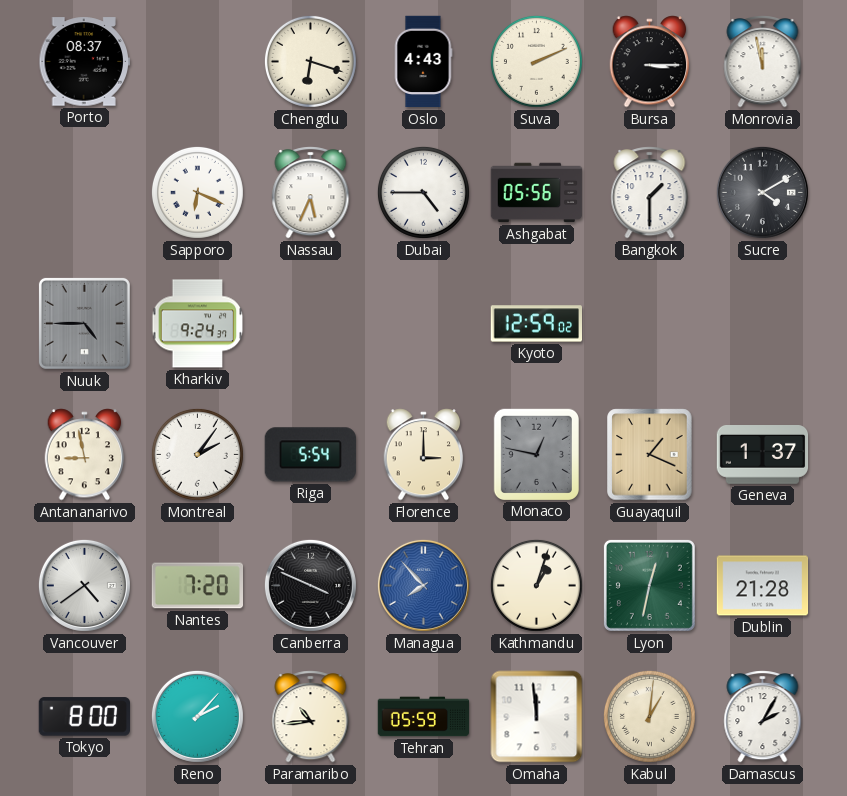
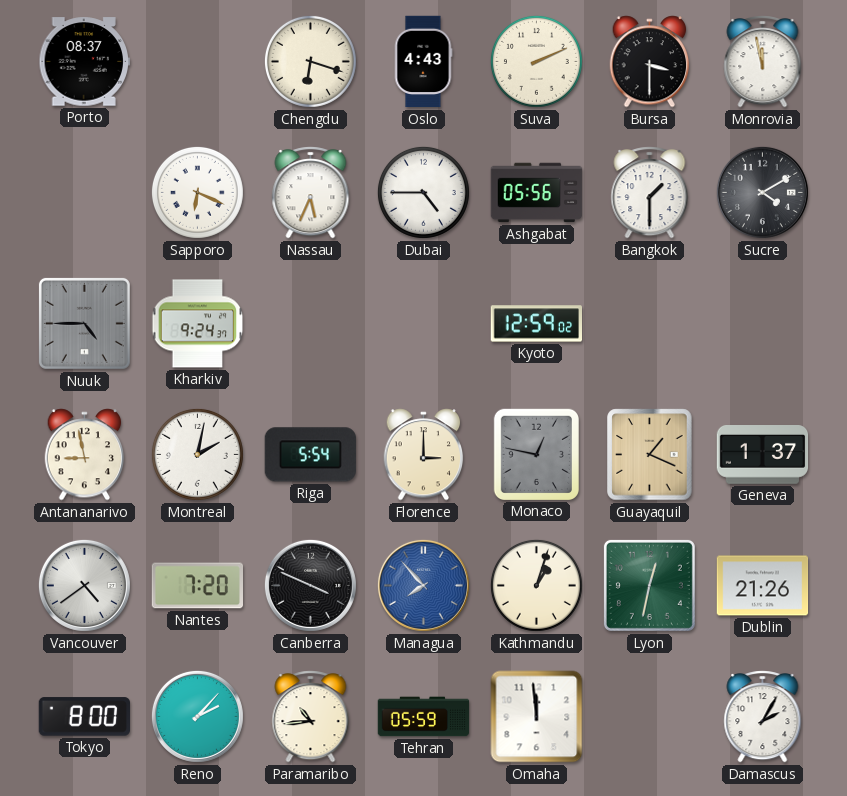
Bursa: 3:15 -> 3:30 (650, 62)
Montreal: 2:06 -> 2:02 (197, 454)
Dublin: 21:28 -> 21:26 (763, 586)
Kabul: 1:01 -> none (649, 716)
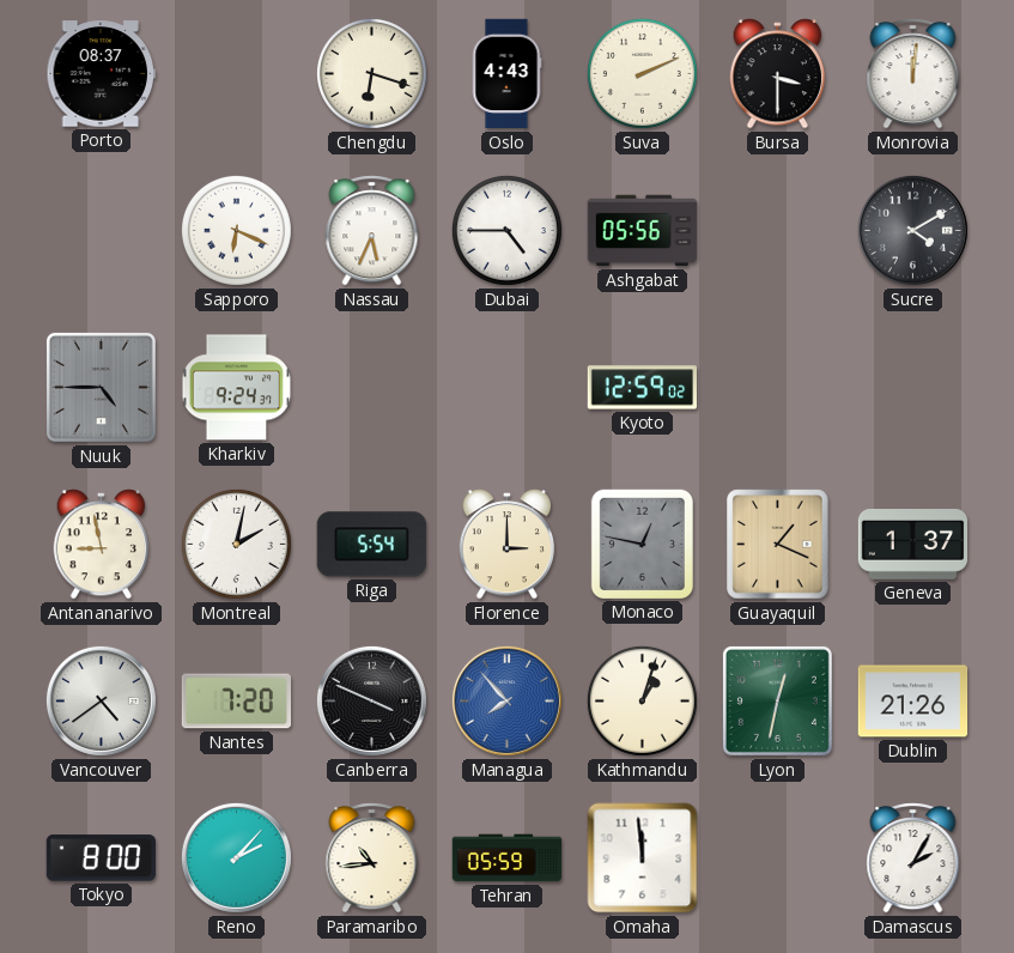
Monrovia: 11:58 -> 12:01 (913, 74)
Bangkok: 1:30 -> none (650, 193)
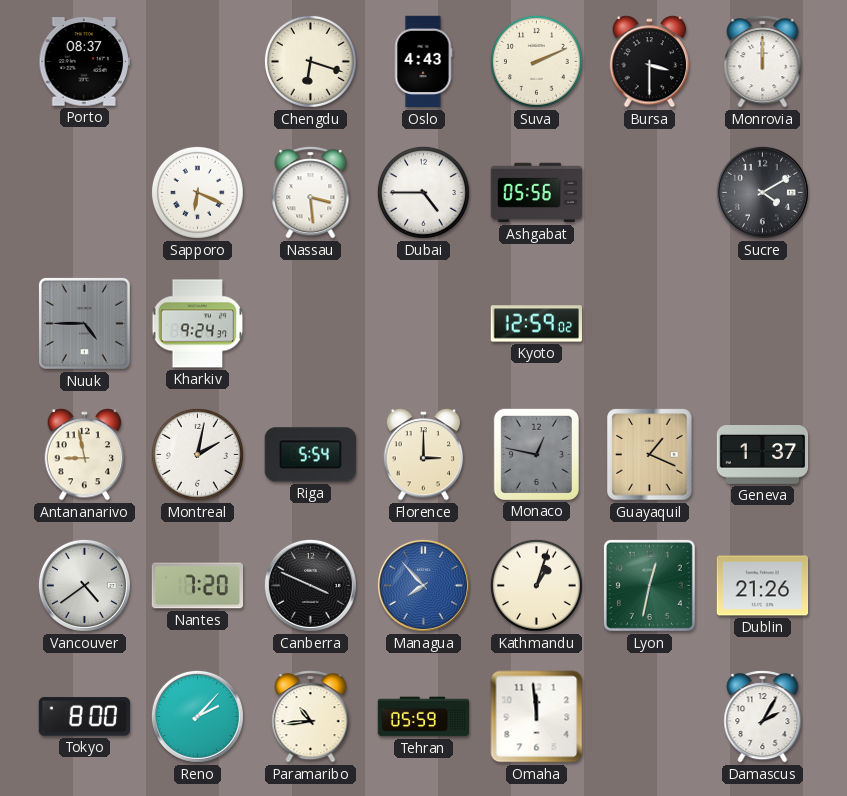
Monrovia: 12:01 -> 12:00 (763, 62)
Nassau: 5:34 -> 3:29 (311, 193)
